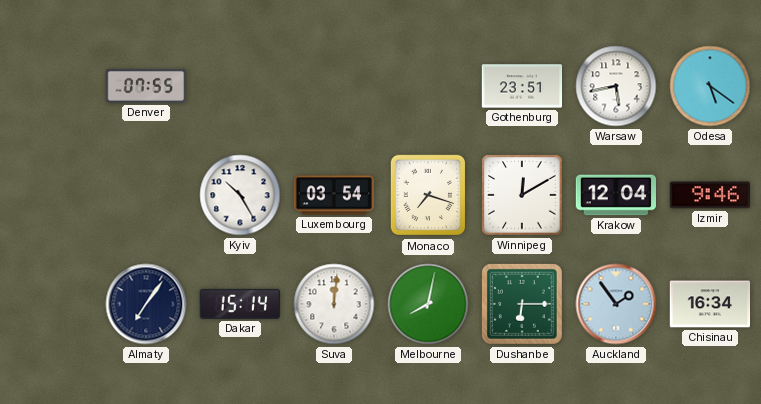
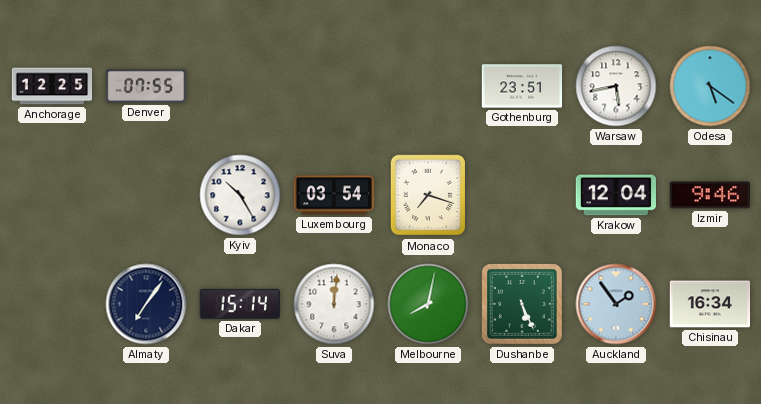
Anchorage: none -> 12:25 (52, 86)
Winnipeg: 12:10 -> none (522, 195)
Dushanbe: 6:15 -> 5:26 (522, 304)
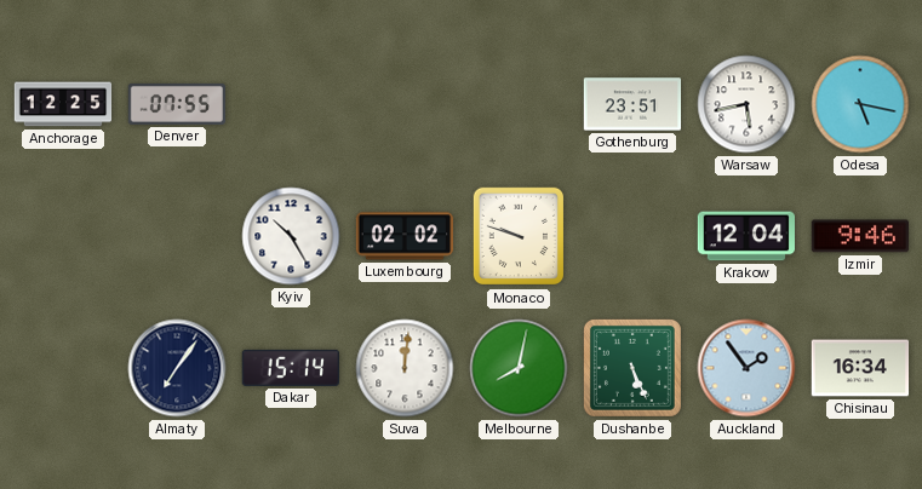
Odesa: 5:21 -> 5:17 (860, 104)
Luxembourg: 03:54 -> 02:02 (405, 236)
Monaco: 7:18 -> 9:48 (517, 236)
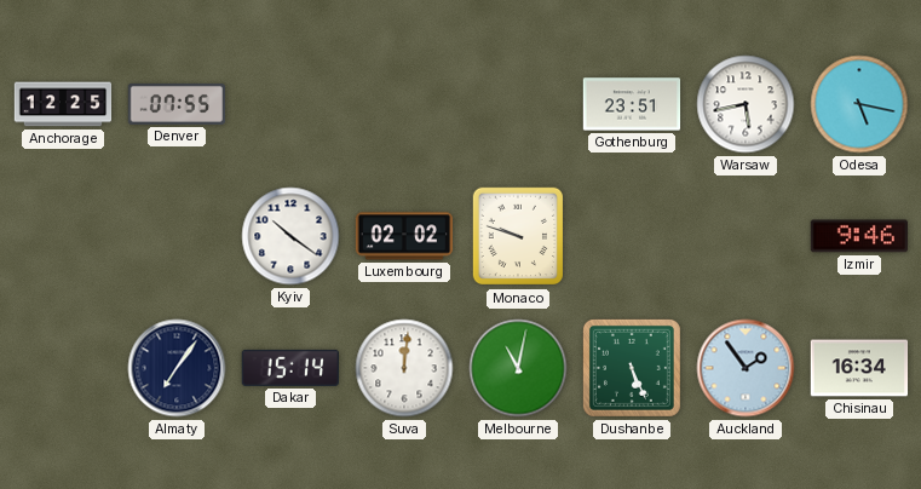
Kyiv: 10:25 -> 10:21 (290, 236)
Krakow: 12:04 -> none (745, 236)
Melbourne: 8:02 -> 11:02 (518, 368)
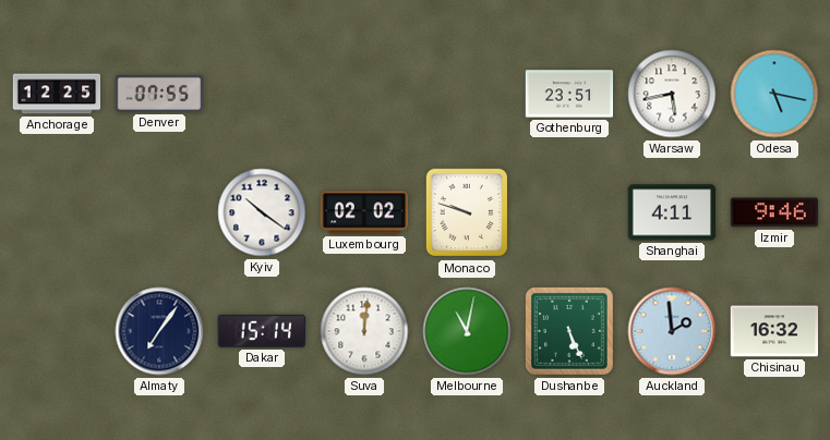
Shanghai: none -> 4:11 (672, 212)
Auckland: 1:54 -> 1:59 (672, 331)
Chisinau: 16:34 -> 16:32 (774, 331)
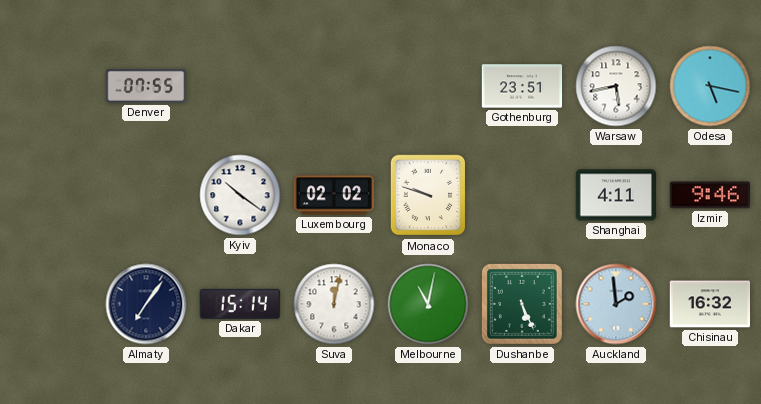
Anchorage: 12:25 -> none (57, 94)
Suva: 12:01 -> 12:02 (334, 304)
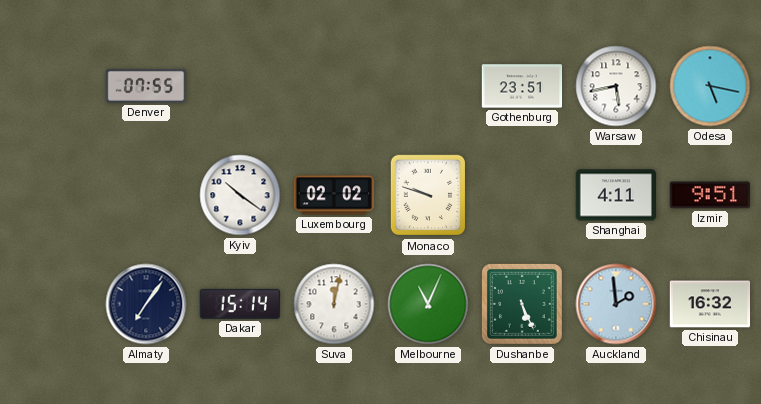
Izmir: 9:46 -> 9:51 (709, 195)
Melbourne: 11:02 -> 11:04 (428, 304)
